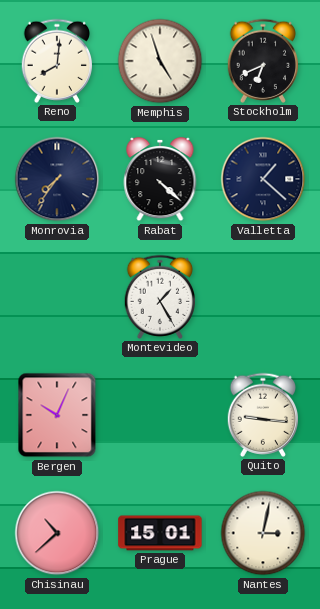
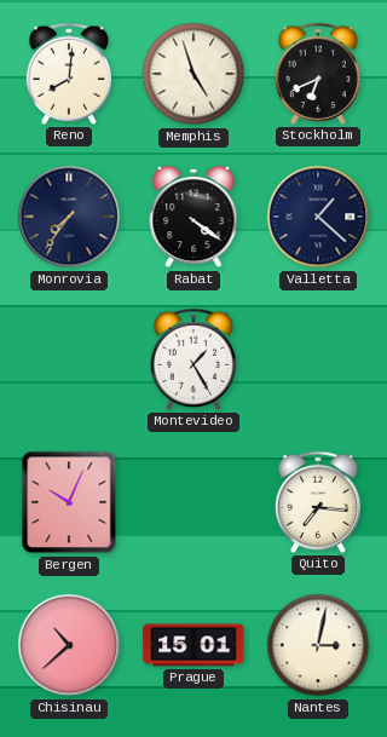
Rabat: 4:22 -> 4:21 (193, 217)
Quito: 9:16 -> 7:16 (317, 502)
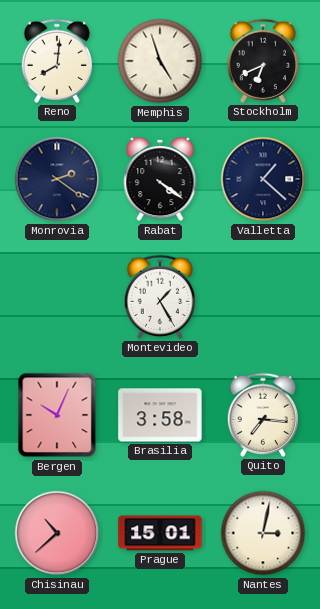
Monrovia: 7:36 -> 2:21 (57, 179)
Brasilia: none -> 3:58 (160, 415)
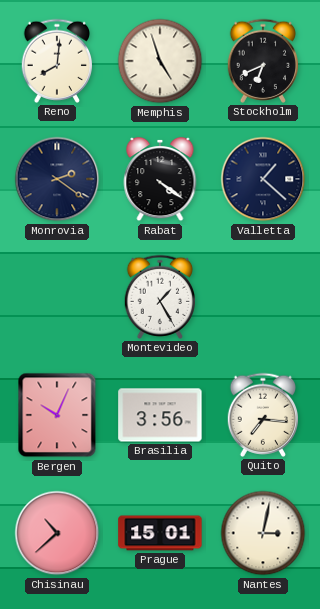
Brasilia: 3:58 -> 3:56 (160, 415)
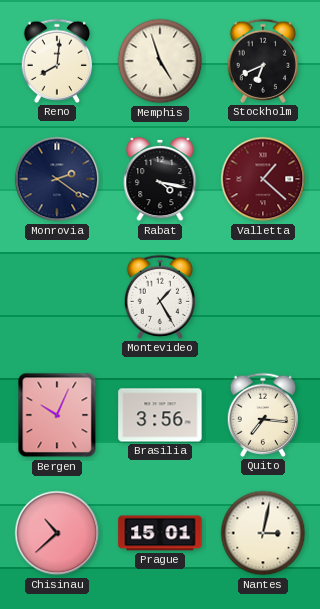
Rabat: 4:21 -> 4:17 (160, 179)
Valletta dial: navy -> burgundy (263, 179)
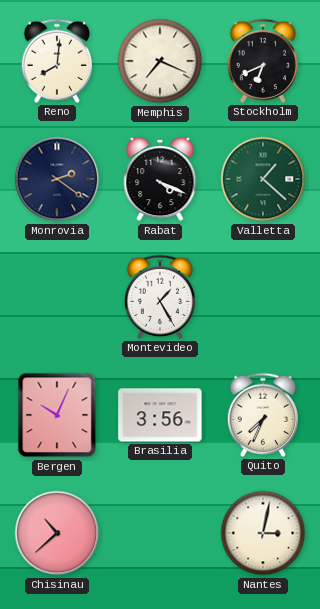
Memphis: 4:57 -> 7:19 (160, 61)
Rabat: 4:17 -> 4:19 (160, 179)
Valletta dial: burgundy -> green (263, 179)
Quito: 7:16 -> 7:34 (262, 415)
Prague: 15:01 -> none (160, 533)
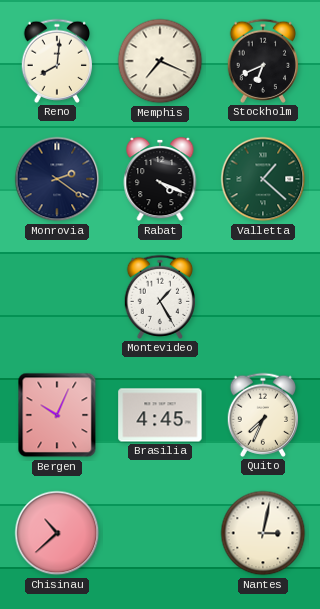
Brasilia: 3:56 -> 4:45 (160, 415)
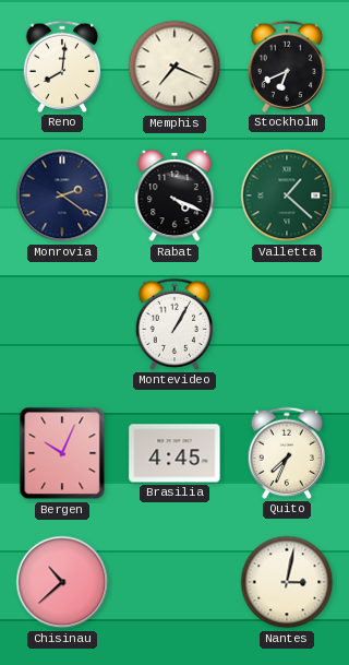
Montevideo: 1:25 -> 1:05 (173, 324)
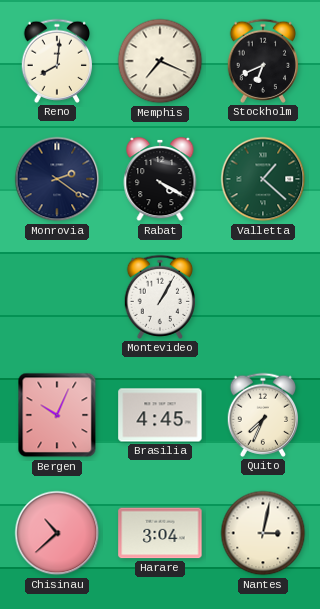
Rabat: 4:19 -> 4:20 (160, 179)
Harare: none -> 3:04 (160, 533)
